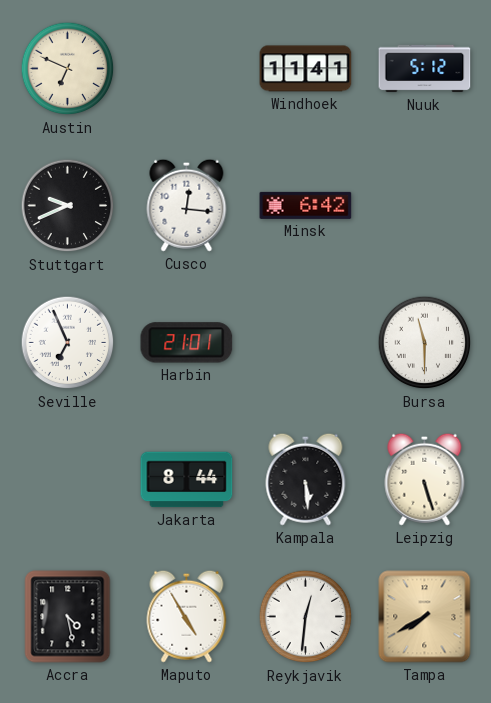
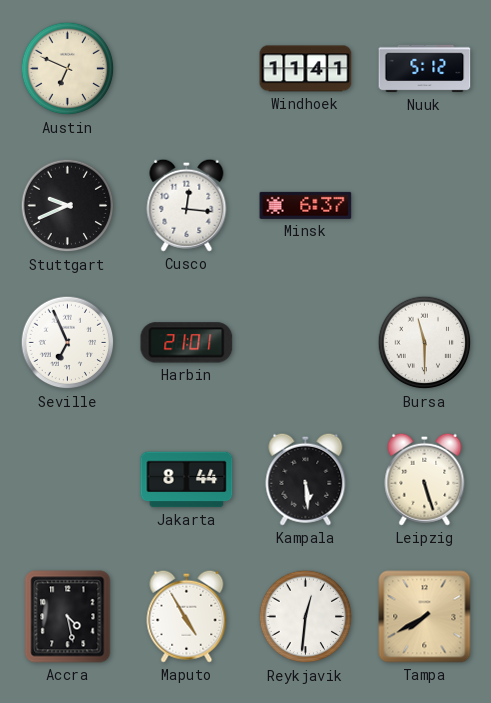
Minsk: 6:42 -> 6:37 (306, 205)
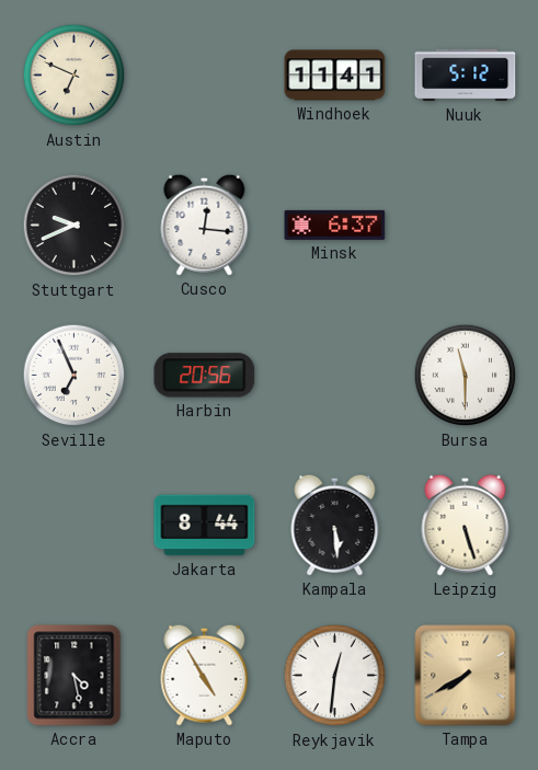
Harbin: 21:01 -> 20:56 (205, 376)
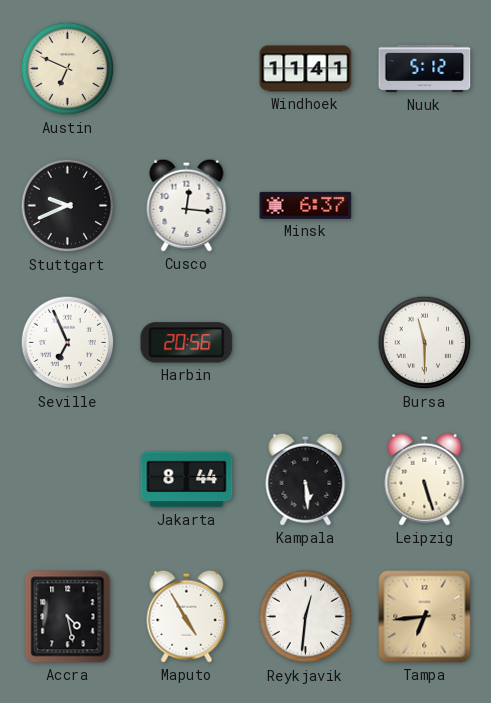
Tampa: 7:40 -> 6:44 (425, 617)
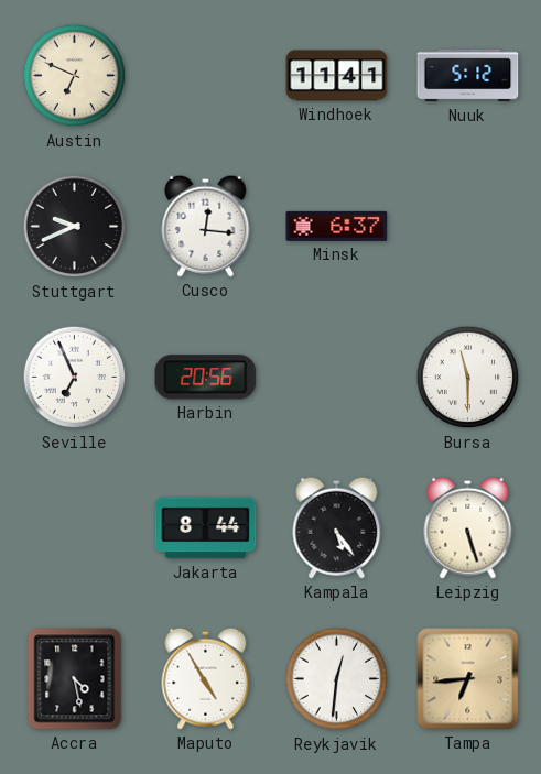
Kampala: 5:29 -> 5:24 (337, 527)
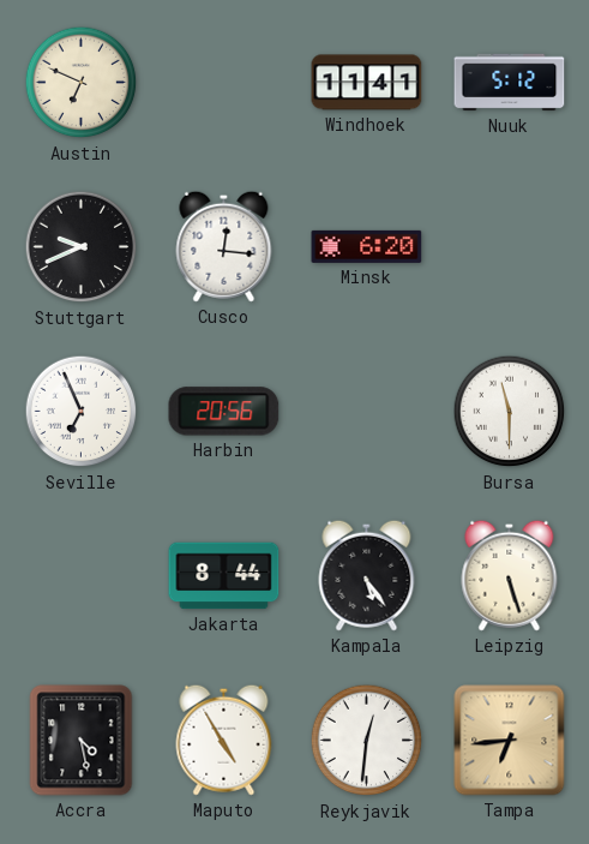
Minsk: 6:37 -> 6:20 (367, 246)
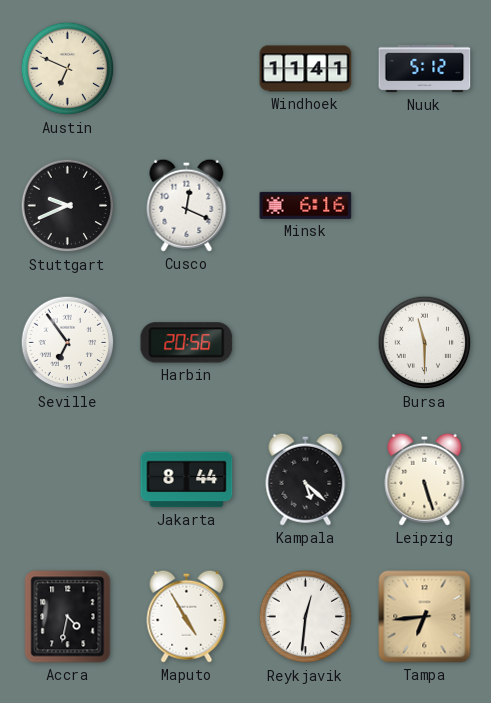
Cusco: 12:16 -> 12:19 (187, 205)
Minsk: 6:20 -> 6:16 (306, 205)
Seville: 6:56 -> 6:54 (68, 343)
Kampala: 5:24 -> 5:22 (306, 479)
Accra: 4:28 -> 4:32 (68, 617)
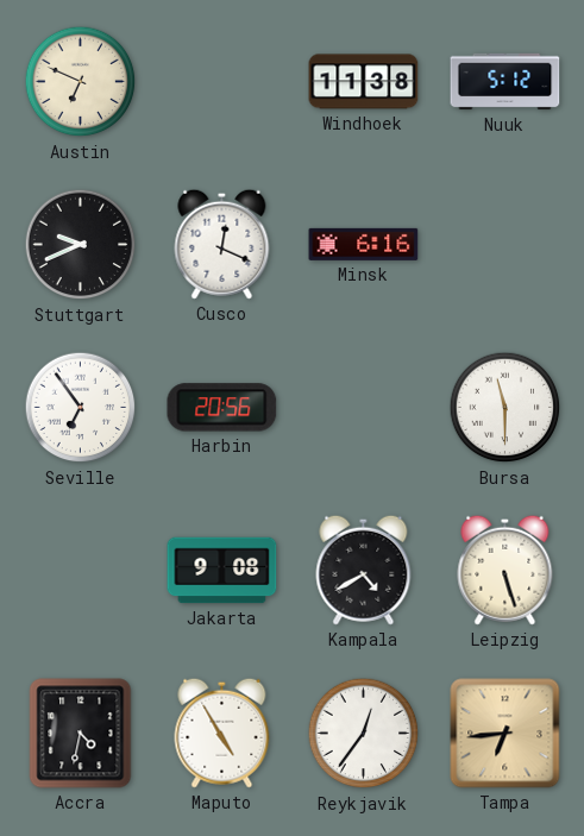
Windhoek: 11:41 -> 11:38 (364, 82)
Jakarta: 8:44 -> 9:08 (222, 571)
Kampala: 5:22 -> 4:40 (364, 570)
Reykjavik: 12:31 -> 12:36 (364, 734)
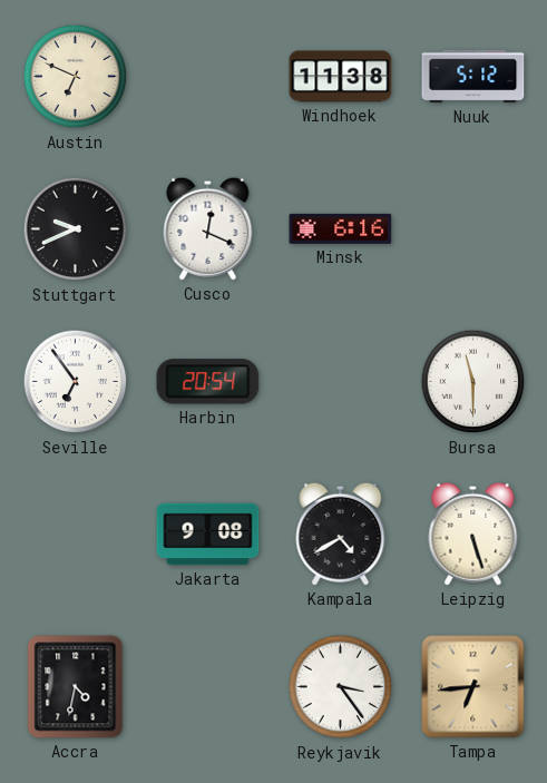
Harbin: 20:56 -> 20:54 (208, 382)
Maputo: 4:55 -> none (222, 733)
Reykjavik: 12:36 -> 3:24 (341, 687)
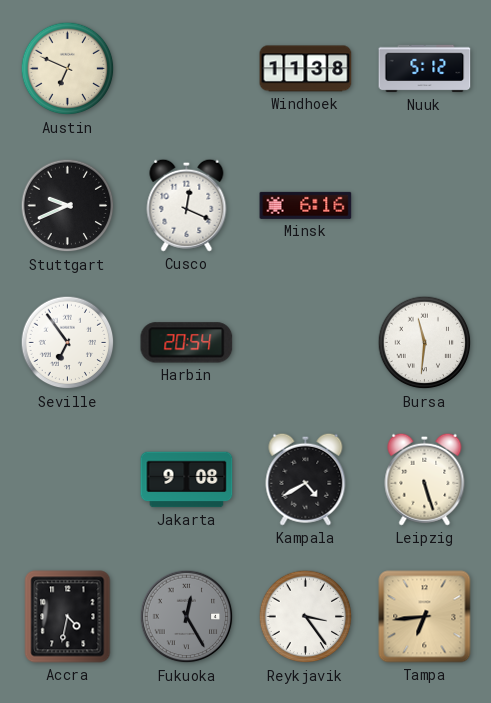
Bursa: 11:30 -> 11:31 (425, 343)
Fukuoka: none -> 12:25 (187, 617)
